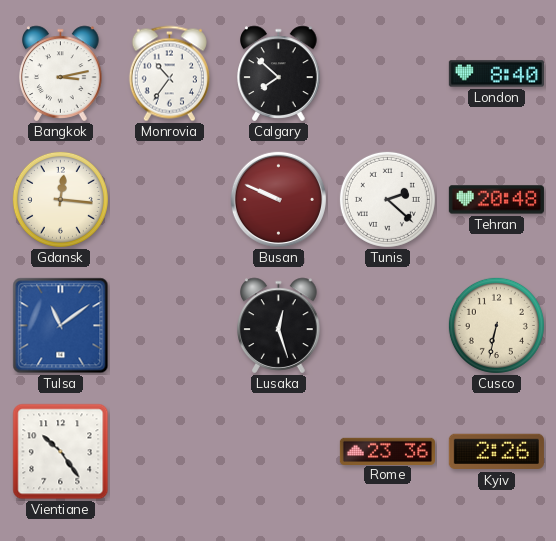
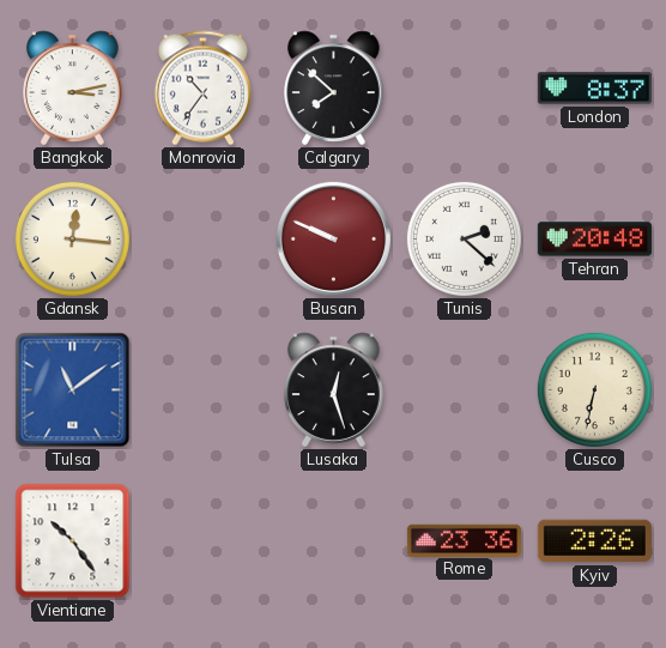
London: 8:40 -> 8:37 (594, 89)
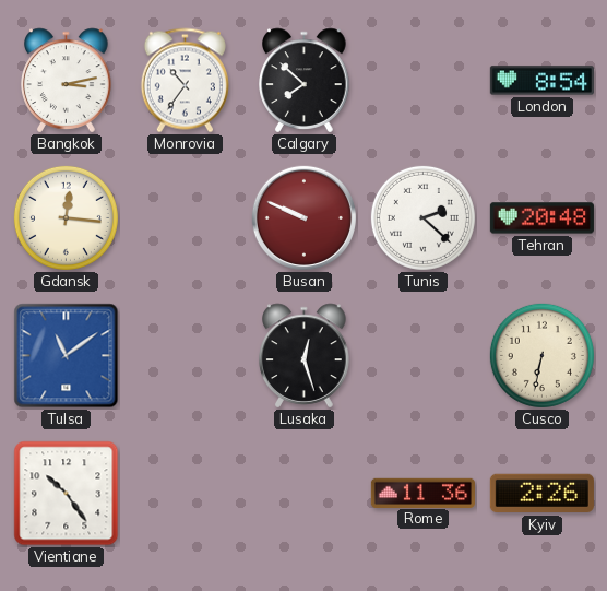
London: 8:37 -> 8:54 (541, 81)
Rome: 23:36 -> 11:36 (422, 493)
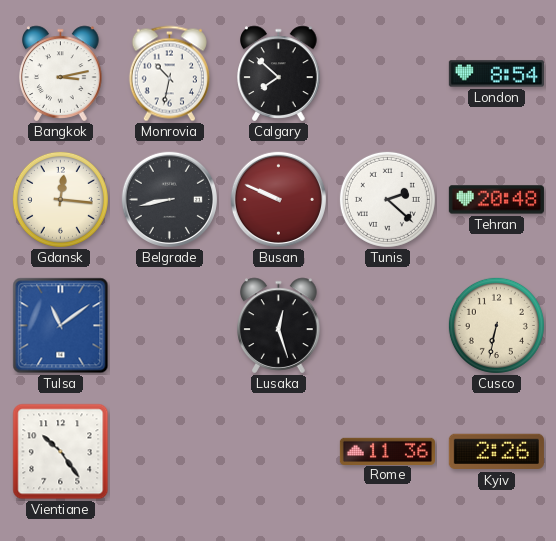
Monrovia: 10:36 -> 10:32 (169, 74)
Belgrade: none -> 8:43 (169, 199)
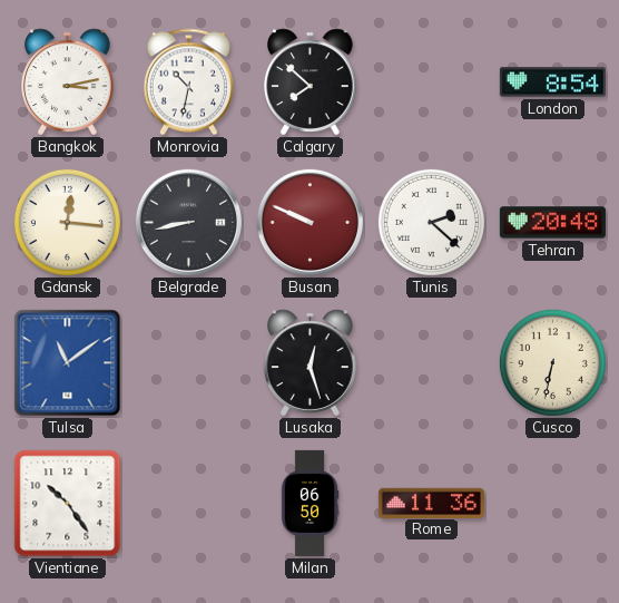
Milan: none -> 06:50 (309, 503)
Kyiv: 2:26 -> none (496, 452)
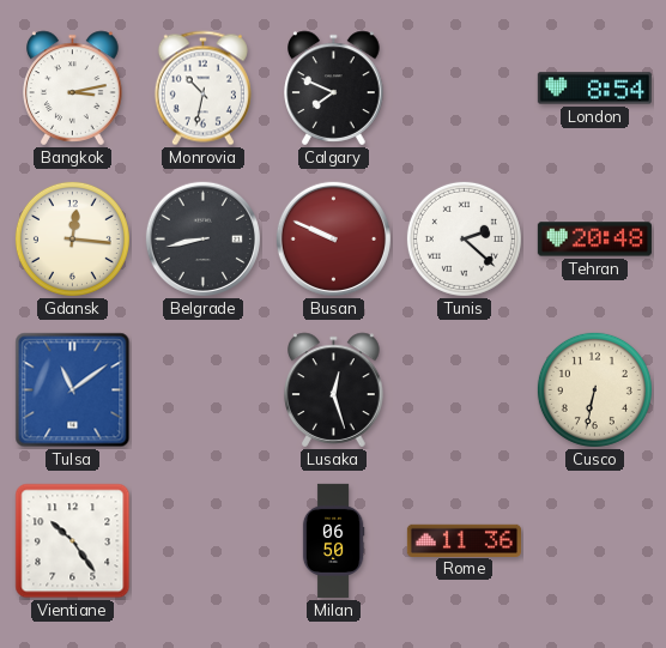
Calgary: 7:52 -> 7:49 (334, 89)
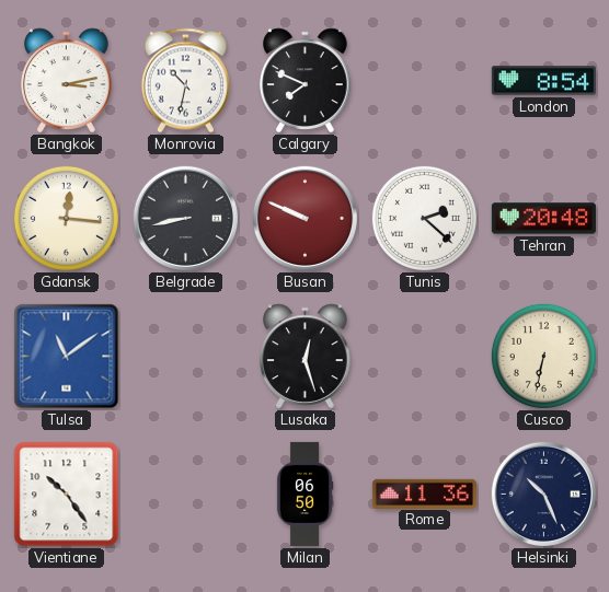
Helsinki: none -> 10:26 (543, 494)
